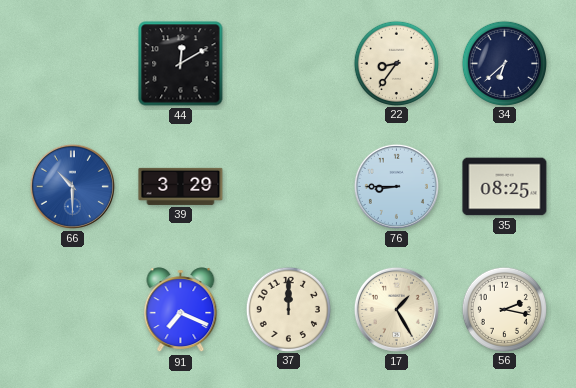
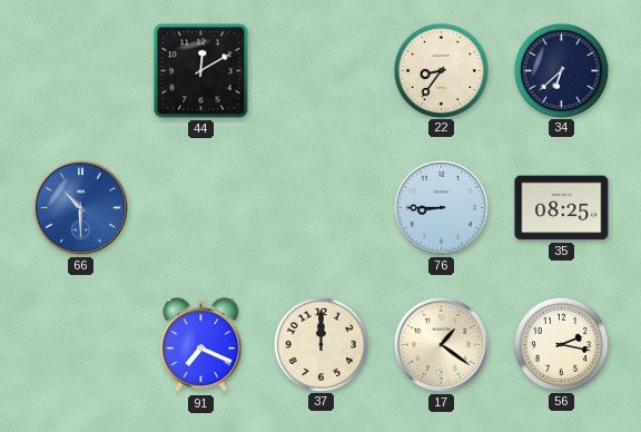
39: 3:29 -> none (181, 186)
17: 1:25 -> 1:21 (441, 344)
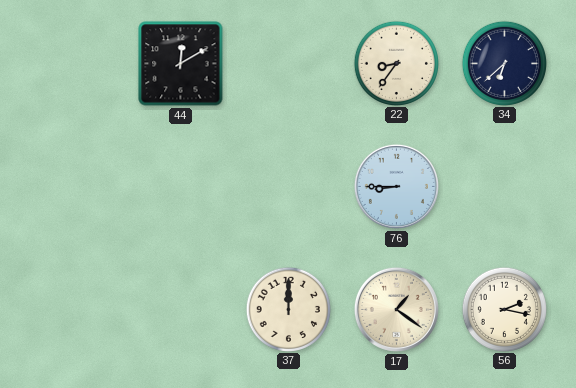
66: 10:30 -> none (80, 207)
35: 08:25 -> none (562, 208)
91: 7:19 -> none (201, 345)
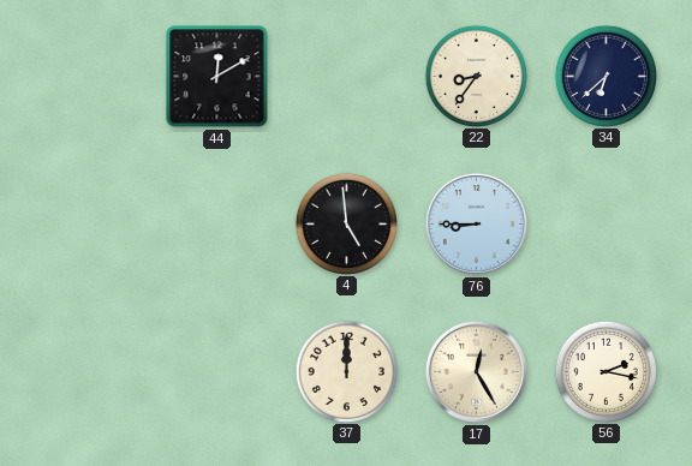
4: none -> 4:59 (346, 223)
17: 1:21 -> 12:25 (476, 371)
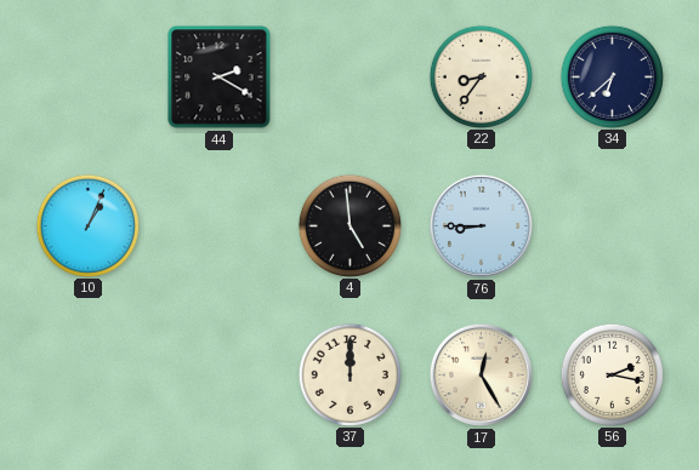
44: 12:10 -> 2:20 (220, 78)
10: none -> 1:04 (87, 225)
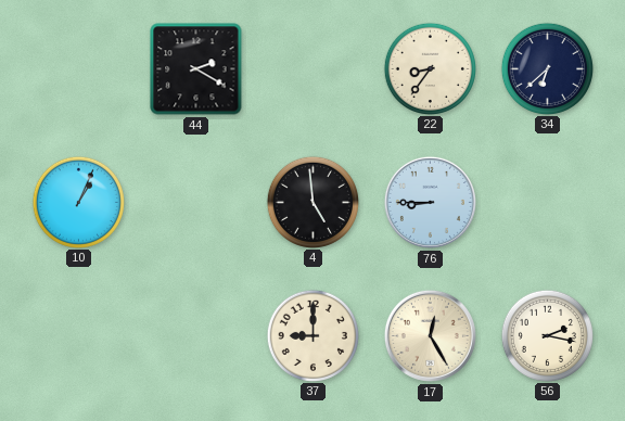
37: 12:00 -> 9:00 (312, 335)
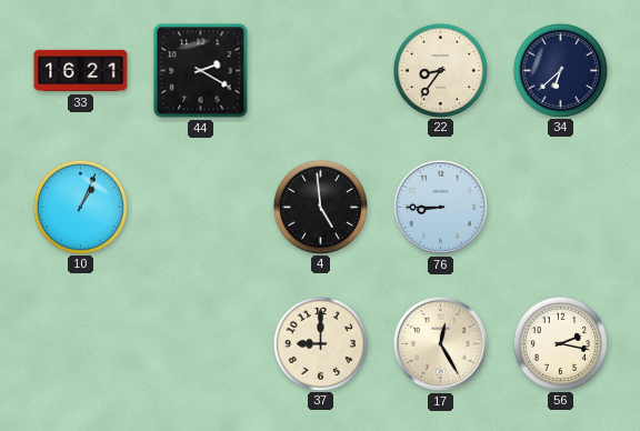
33: none -> 16:21 (81, 71)
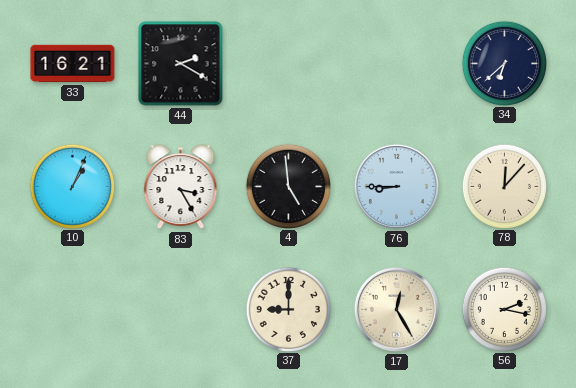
22: 8:36 -> none (440, 70)
83: none -> 3:25 (181, 187)
78: none -> 12:07 (504, 186)
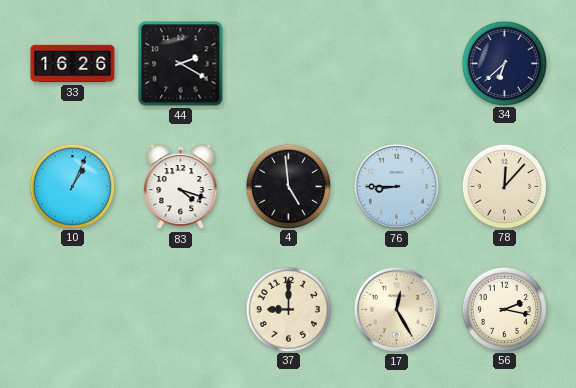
33: 16:21 -> 16:26 (73, 64)
83: 3:25 -> 4:18 (181, 187)
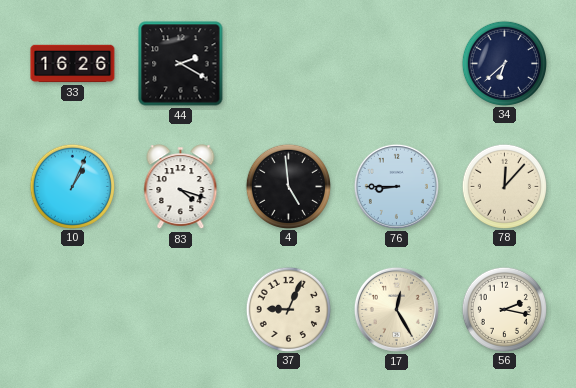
37: 9:00 -> 9:04 (288, 309)
